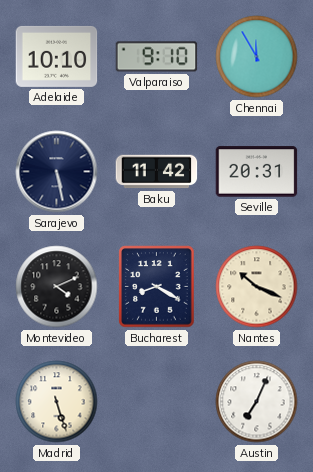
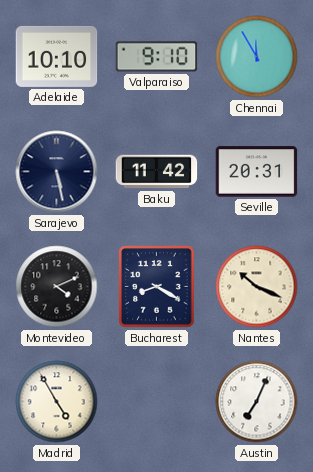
Madrid: 5:27 -> 4:55 (57, 402)
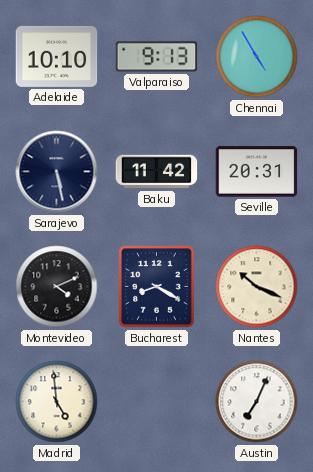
Valparaiso: 9:10 -> 9:13 (157, 57)
Chennai: 11:55 -> 4:55 (257, 57)
Madrid: 4:55 -> 4:59 (57, 402)
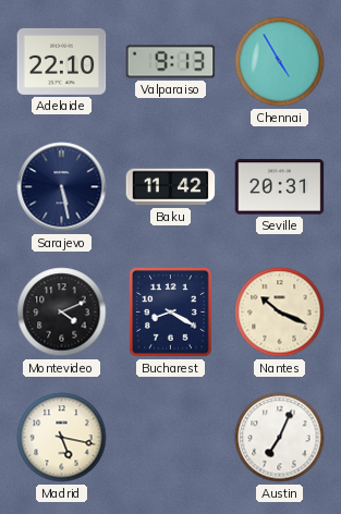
Adelaide: 10:10 -> 22:10 (62, 61)
Madrid: 4:59 -> 5:17 (62, 438)
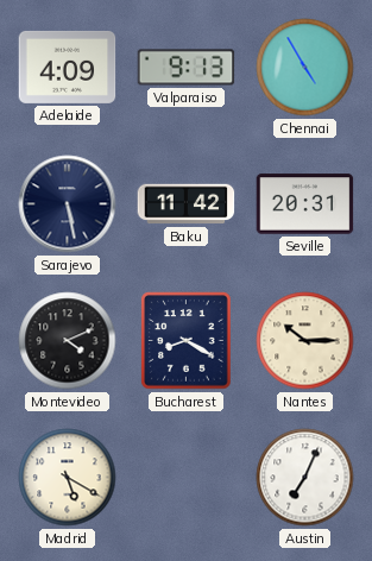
Adelaide: 22:10 -> 4:09 (68, 67)
Nantes: 10:19 -> 10:15 (305, 341)
Madrid: 5:17 -> 5:20 (68, 478)
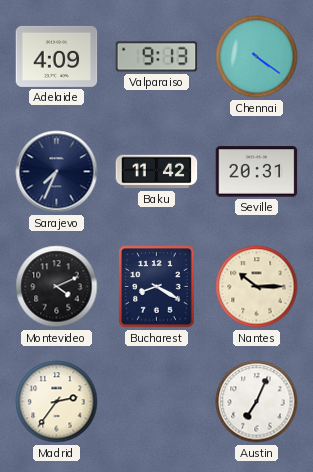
Chennai: 4:55 -> 4:21 (257, 57)
Sarajevo: 5:28 -> 7:34 (57, 172)
Madrid: 5:20 -> 2:36 (57, 402)
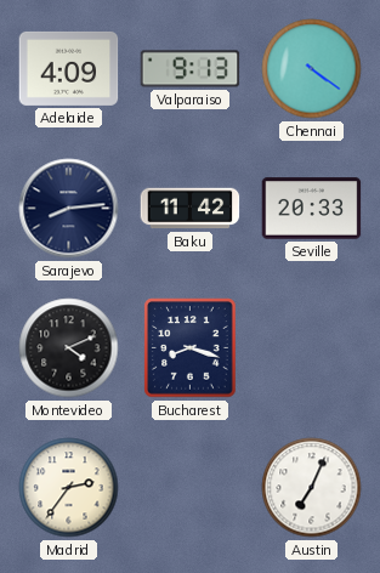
Sarajevo: 7:34 -> 8:14 (69, 209)
Seville: 20:31 -> 20:33 (312, 209)
Bucharest: 8:20 -> 8:18 (191, 348)
Nantes: 10:15 -> none (257, 287)
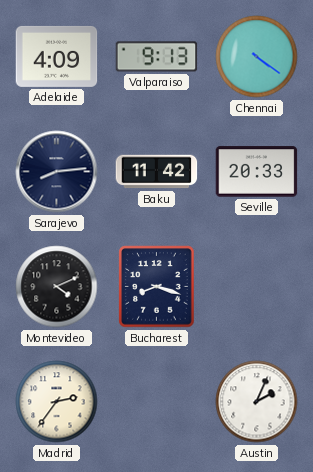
Austin: 7:04 -> 2:04 (257, 402)
